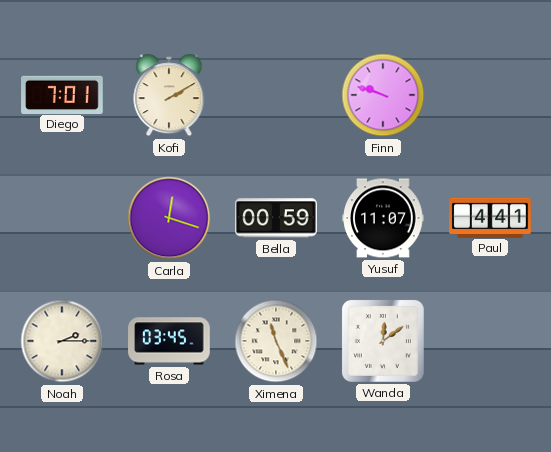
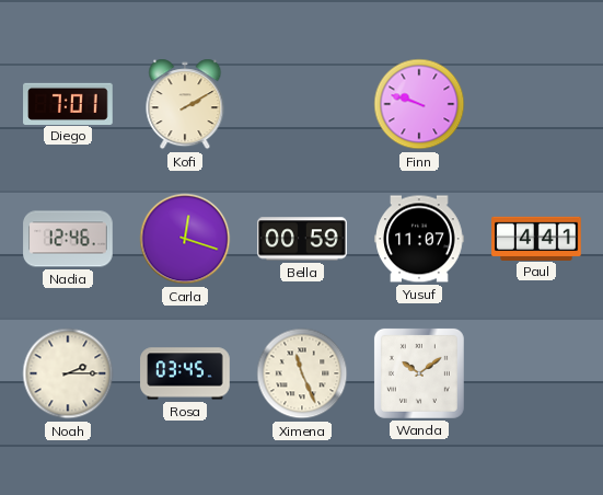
Nadia: none -> 12:46 (68, 239)
Wanda: 12:09 -> 10:09 (419, 373)
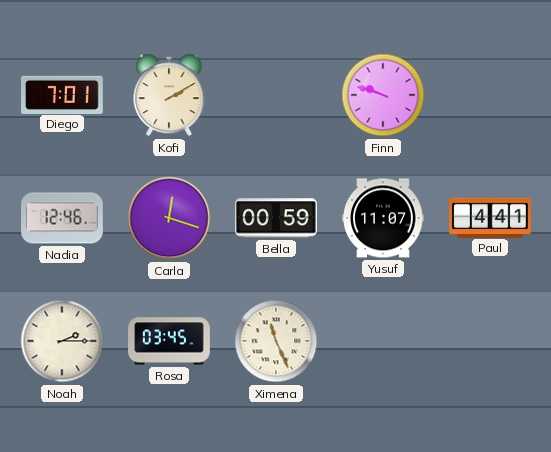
Wanda: 10:09 -> none (419, 373)
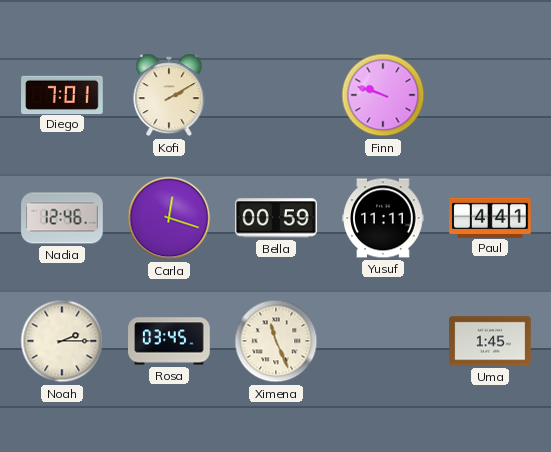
Yusuf: 11:07 -> 11:11 (383, 218)
Uma: none -> 1:45 (490, 341)
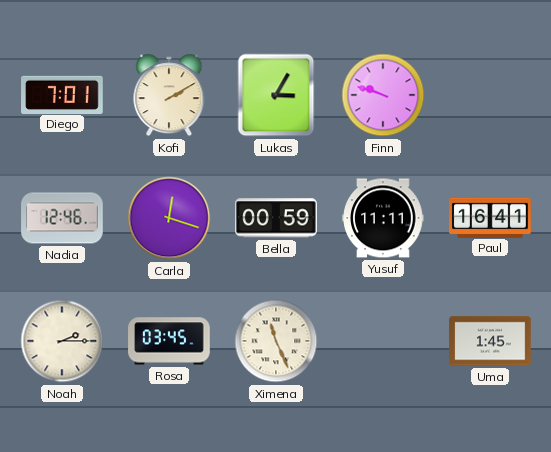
Lukas: none -> 3:05 (276, 95)
Paul: 4:41 -> 16:41 (490, 217)
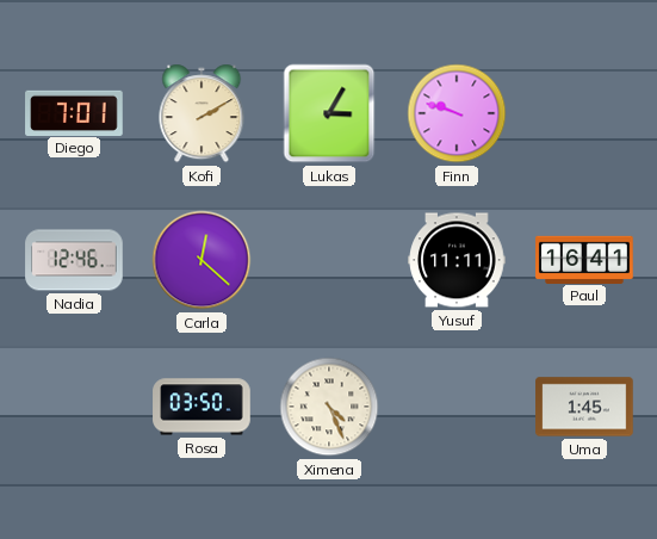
Carla: 12:18 -> 12:22 (202, 260)
Bella: 00:59 -> none (276, 218)
Noah: 2:15 -> none (62, 341)
Rosa: 03:45 -> 03:50 (202, 407)
Ximena: 11:26 -> 4:26 (329, 407)
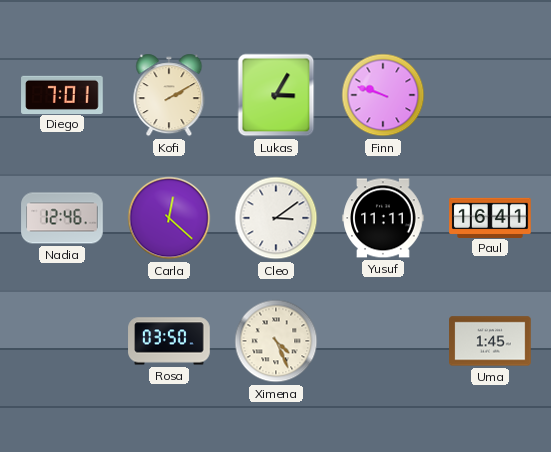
Cleo: none -> 3:09 (276, 218)
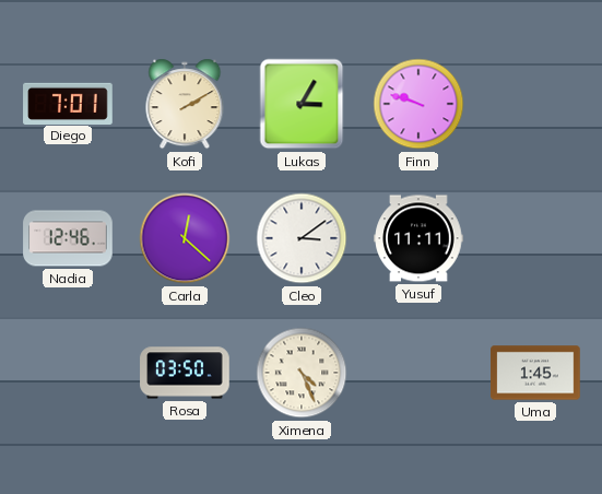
Paul: 16:41 -> none (490, 217)
